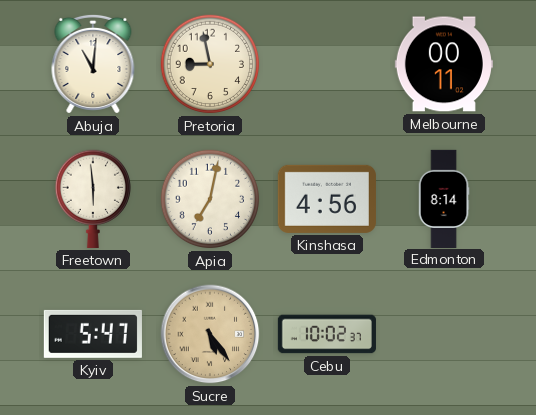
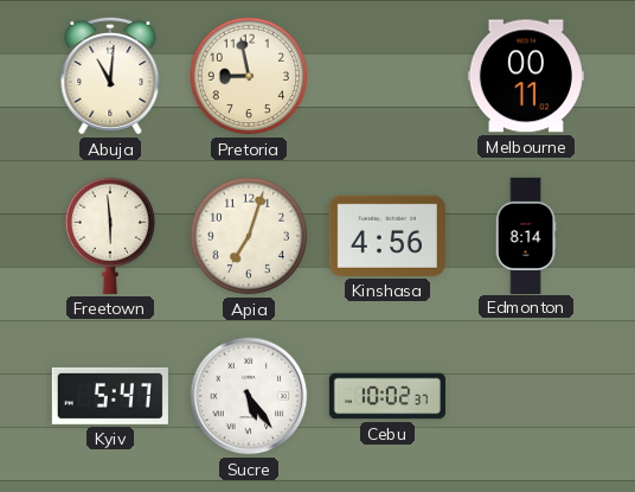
Apia: 7:02 -> 7:03 (249, 236)
Sucre dial: champagne -> white (249, 396)
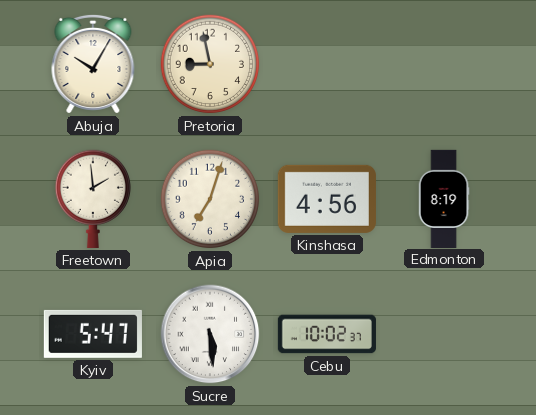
Abuja: 11:01 -> 10:05 (93, 64)
Melbourne: 00:11 -> none (526, 76)
Freetown: 5:59 -> 1:59 (92, 199)
Edmonton: 8:14 -> 8:19 (444, 198)
Sucre: 5:24 -> 5:29 (210, 334)
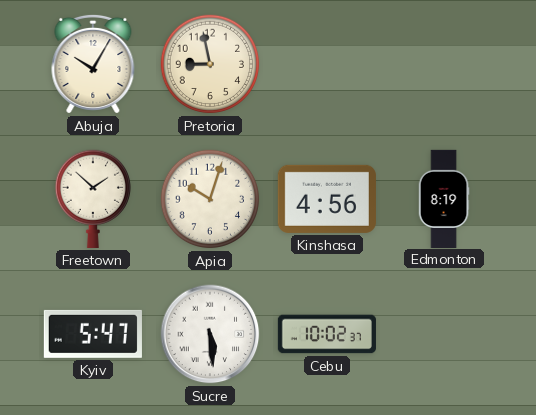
Freetown: 1:59 -> 1:52 (92, 199)
Apia: 7:03 -> 10:03 (210, 199)
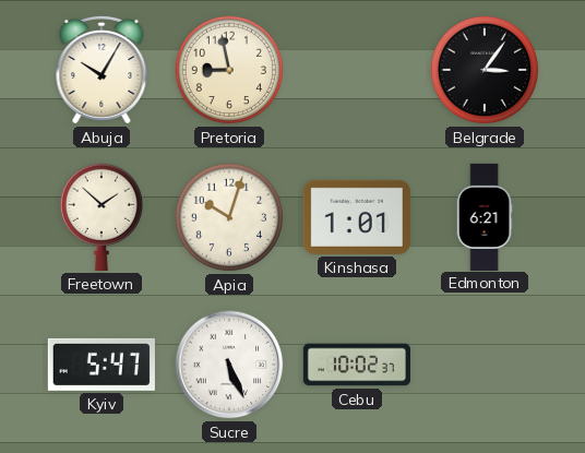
Belgrade: none -> 3:06 (485, 70)
Kinshasa: 4:56 -> 1:01 (357, 217)
Edmonton: 8:19 -> 6:21 (485, 216)
Sucre: 5:29 -> 5:26 (229, 365)
